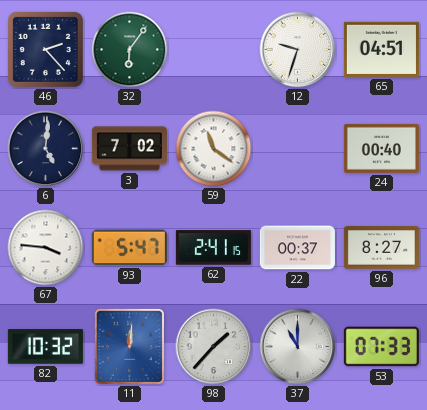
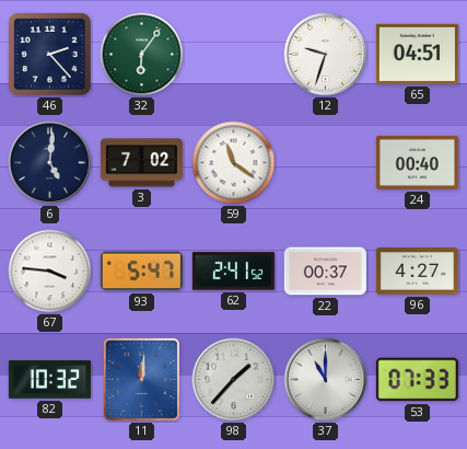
62: 2:41:15 -> 2:41:52 (233, 272)
96: 8:27 -> 4:27 (417, 272)
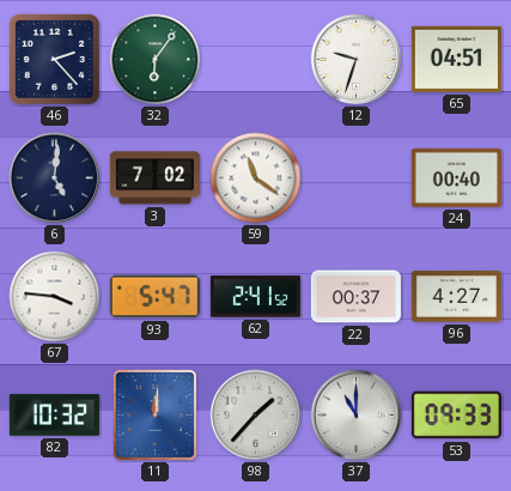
53: 07:33 -> 09:33 (456, 416)
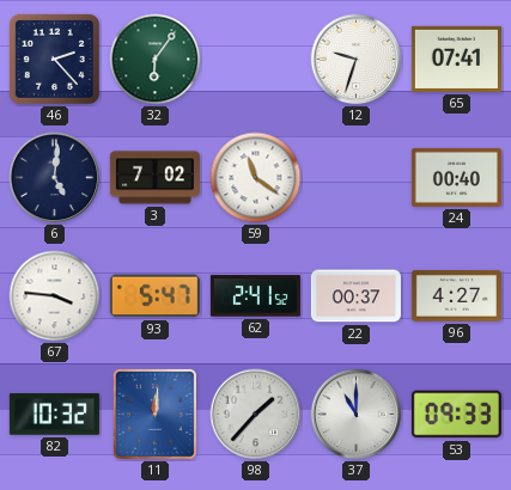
65: 04:51 -> 07:41 (456, 59)
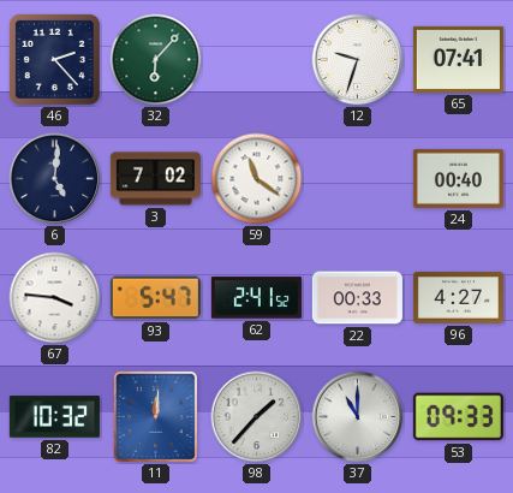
32: 6:06 -> 6:07 (156, 60)
22: 00:37 -> 00:33 (357, 298)
